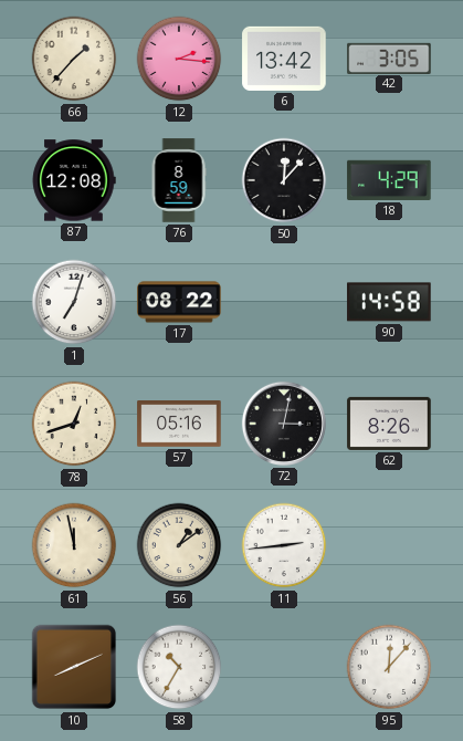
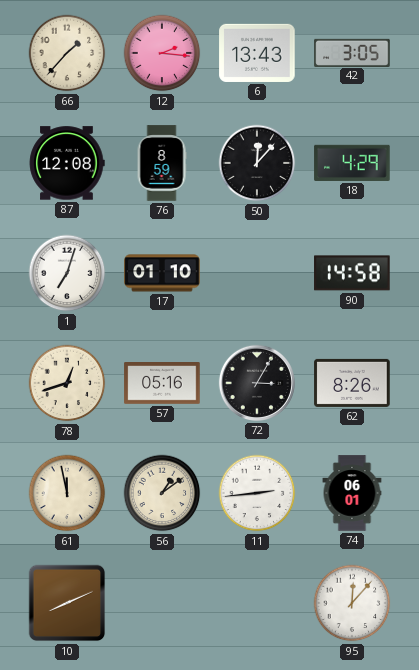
6: 13:42 -> 13:43 (257, 53)
17: 08:22 -> 01:10 (162, 273)
72: 3:02 -> 3:05 (257, 383)
74: none -> 06:01 (352, 493)
58: 10:35 -> none (179, 667)
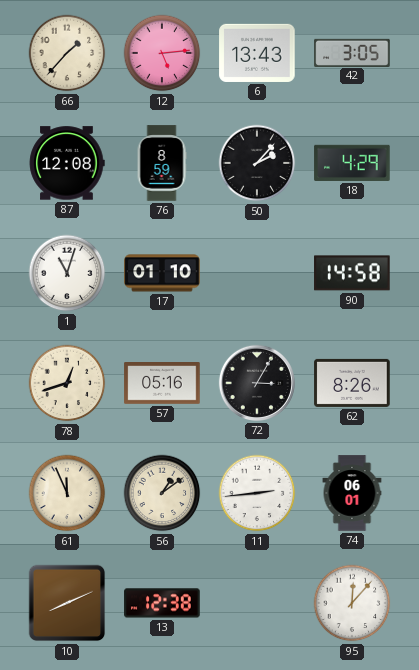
12: 2:16 -> 5:14 (162, 53)
50: 12:07 -> 2:07 (257, 163)
1: 7:03 -> 11:03 (67, 273)
61: 11:58 -> 11:56 (67, 493)
13: none -> 12:38 (162, 603)
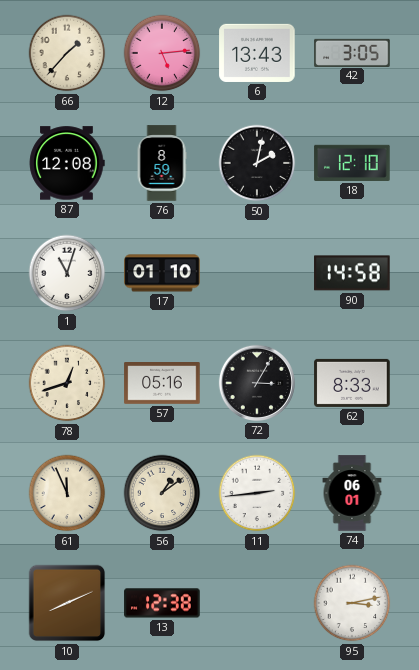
50: 2:07 -> 2:02 (257, 163)
18: 4:29 -> 12:10 (352, 163)
62: 8:26 -> 8:33 (352, 383)
95: 12:07 -> 3:13 (352, 603)
